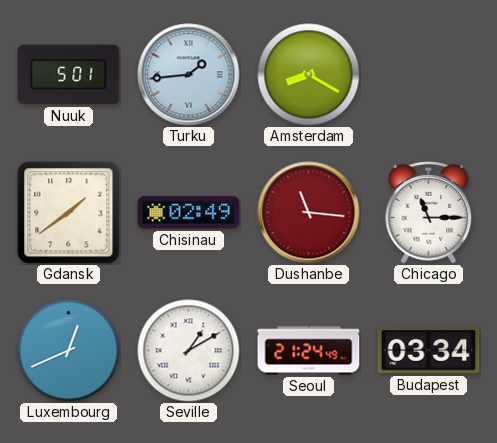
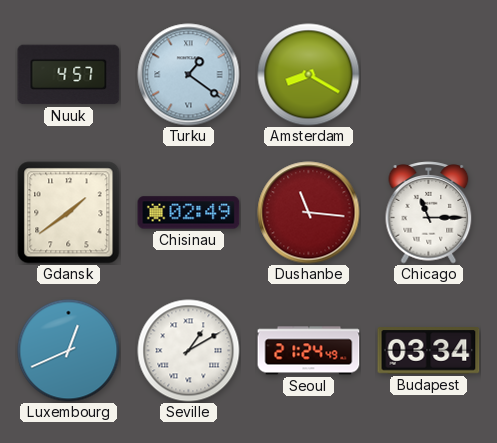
Nuuk: 5:01 -> 4:57 (69, 75)
Turku: 1:44 -> 1:21 (189, 75)
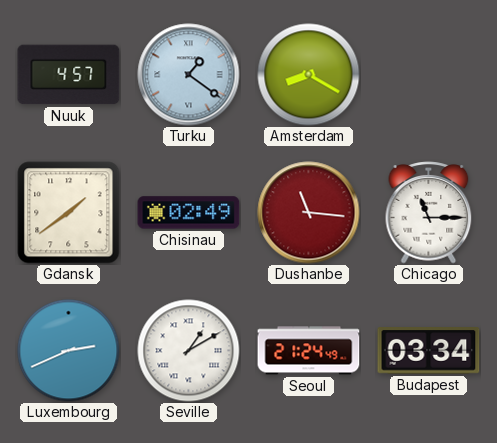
Luxembourg: 12:41 -> 2:41 (69, 351)
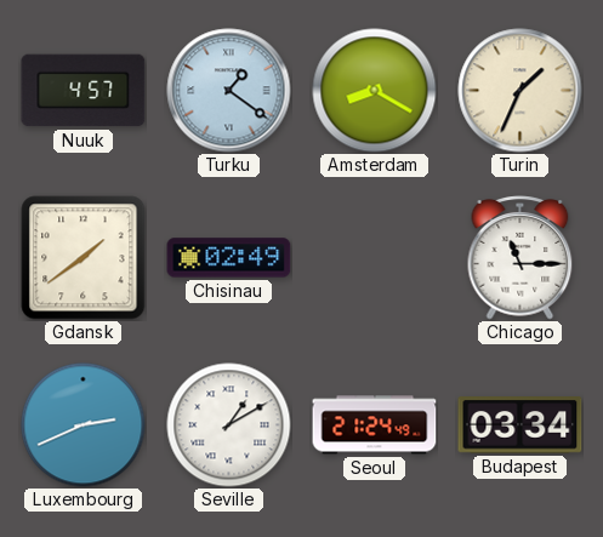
Turin: none -> 1:34 (520, 91)
Dushanbe: 11:16 -> none (309, 213)
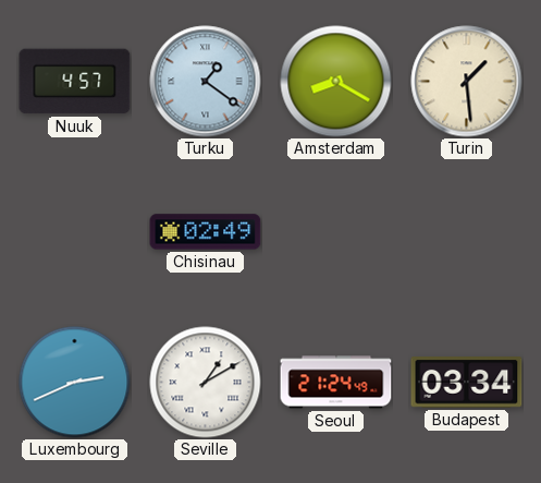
Turin: 1:34 -> 1:29 (467, 82)
Gdansk: 1:39 -> none (84, 258)
Chicago: 11:15 -> none (520, 258)
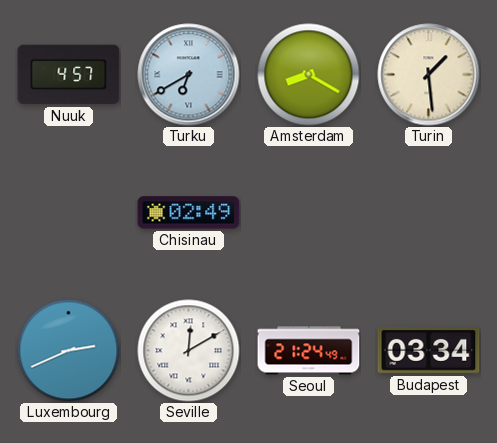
Turku: 1:21 -> 6:40 (189, 75)
Seville: 1:10 -> 12:10 (189, 351)
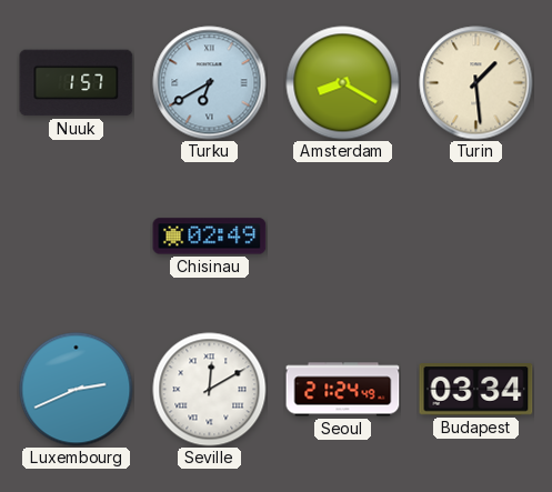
Nuuk: 4:57 -> 1:57 (77, 83)
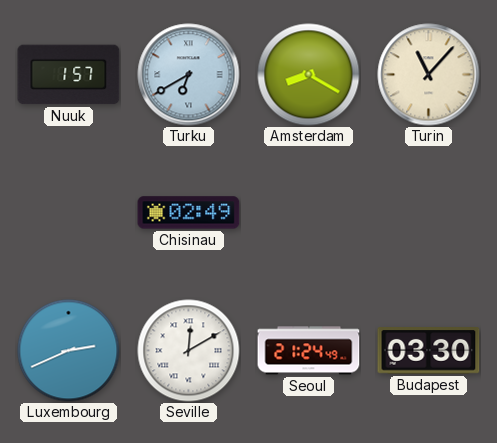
Turin: 1:29 -> 11:07 (429, 75)
Budapest: 03:34 -> 03:30 (429, 351)
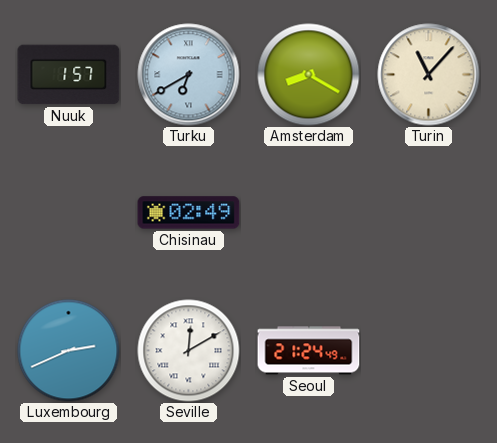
Budapest: 03:30 -> none (429, 351)
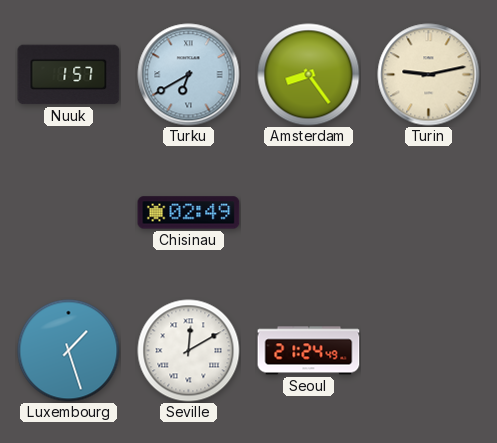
Amsterdam: 8:20 -> 8:24 (309, 75)
Turin: 11:07 -> 9:13 (429, 75)
Luxembourg: 2:41 -> 1:27 (69, 351)
